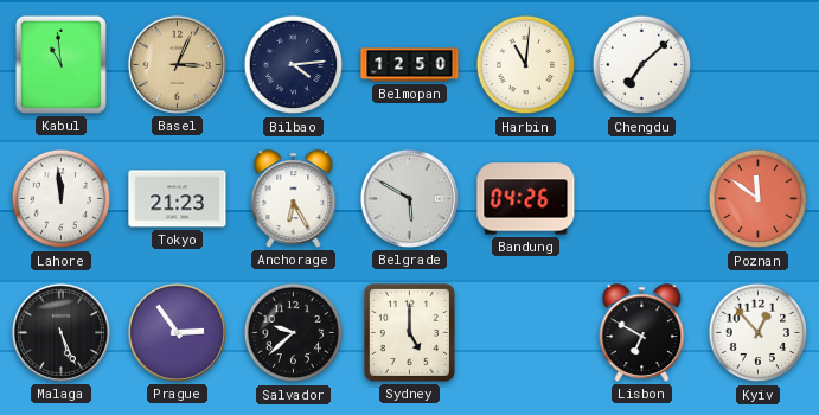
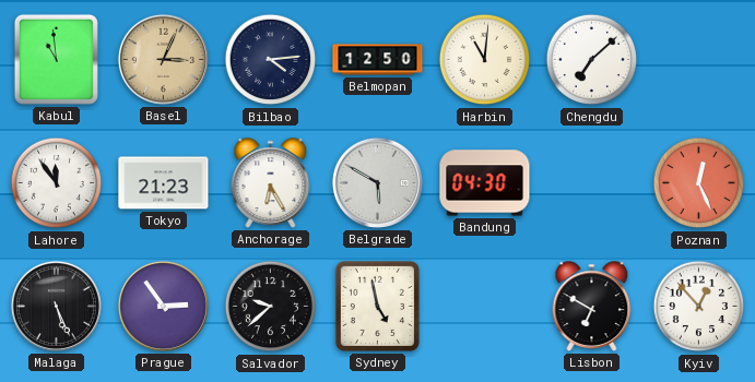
Lahore: 11:59 -> 11:54 (57, 183)
Bandung: 04:26 -> 04:30 (485, 183)
Poznan: 11:51 -> 12:26 (699, 183)
Sydney: 5:00 -> 4:58 (377, 306)
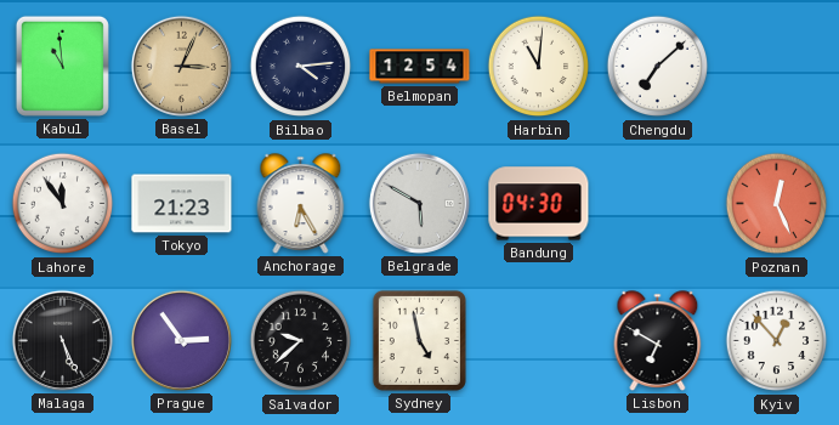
Belmopan: 12:50 -> 12:54 (420, 67)
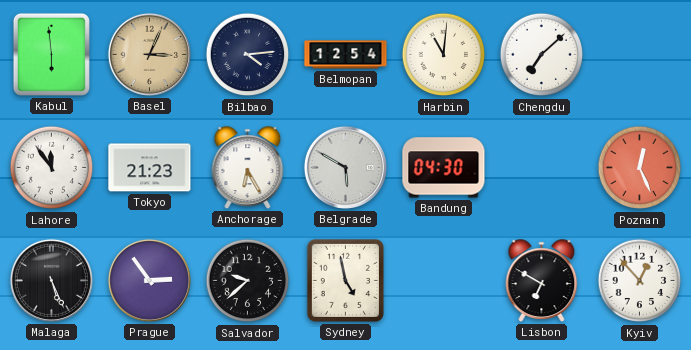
Kabul: 10:59 -> 5:59 (51, 54)
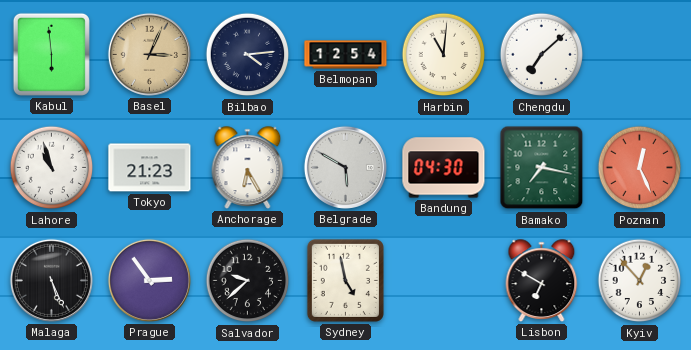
Lahore: 11:54 -> 10:57 (52, 168)
Bamako: none -> 7:17 (542, 168)
